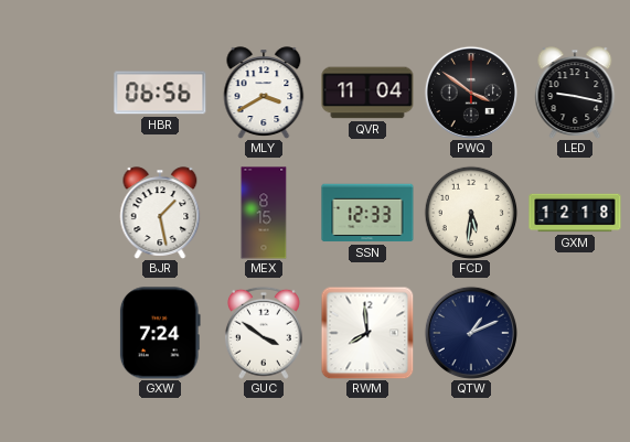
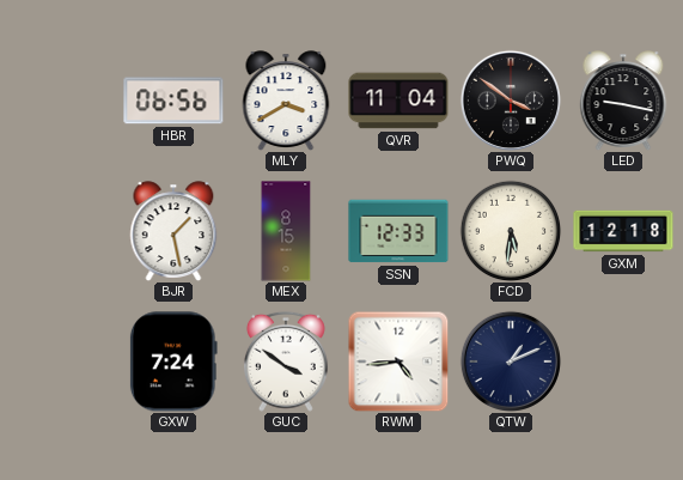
RWM: 7:59 -> 4:44 (398, 361)
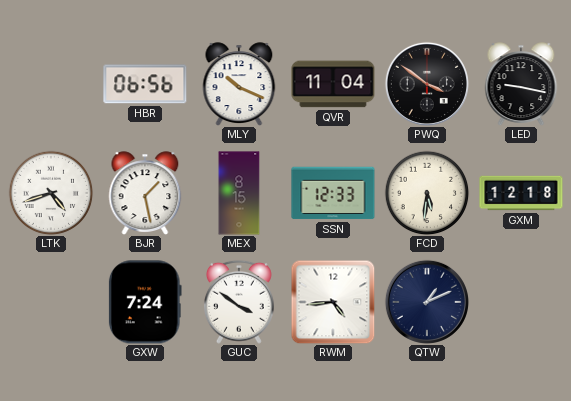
MLY: 3:40 -> 10:19 (239, 84)
LTK: none -> 4:42 (51, 193)
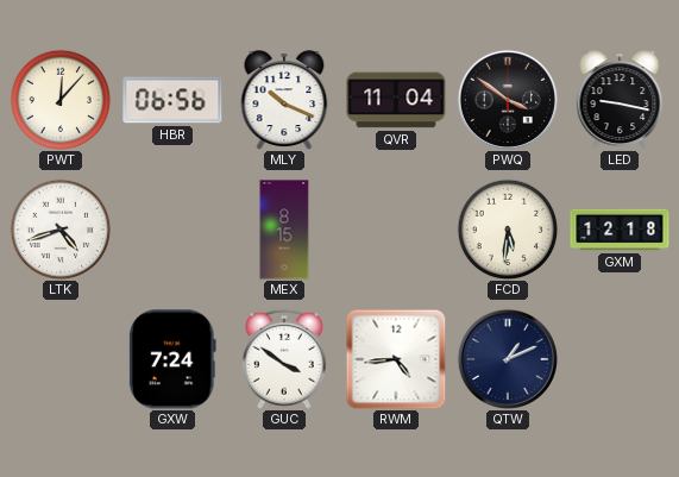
PWT: none -> 12:07 (61, 100)
BJR: 1:28 -> none (145, 193)
SSN: 12:33 -> none (333, 193)
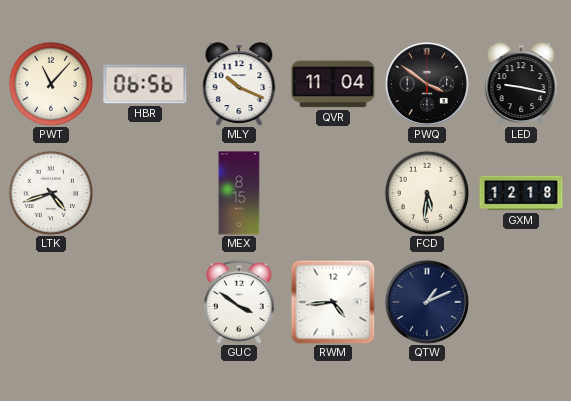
PWT: 12:07 -> 11:07 (51, 84)
GXW: 7:24 -> none (172, 359)
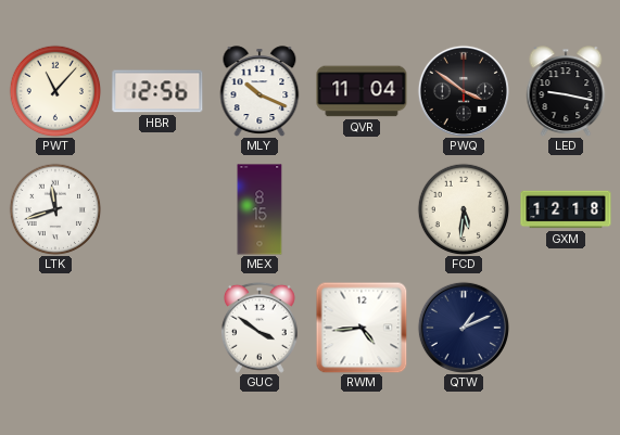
HBR: 06:56 -> 12:56 (157, 91)
LTK: 4:42 -> 11:42 (55, 209)
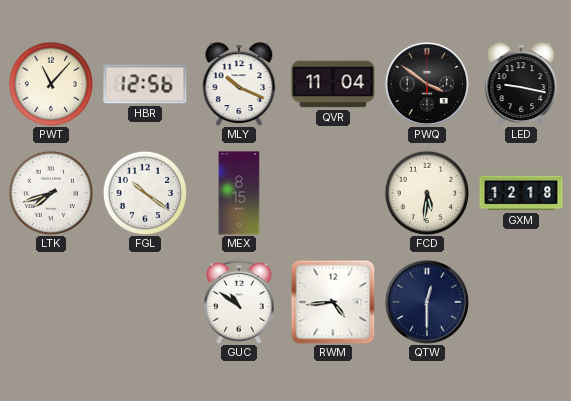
LTK: 11:42 -> 7:42 (51, 193)
FGL: none -> 10:21 (145, 193)
GUC: 3:51 -> 10:51 (239, 302)
QTW: 1:11 -> 12:30 (427, 302)
